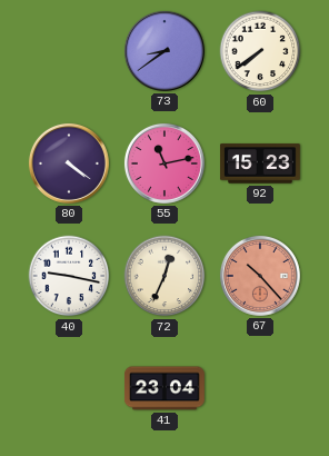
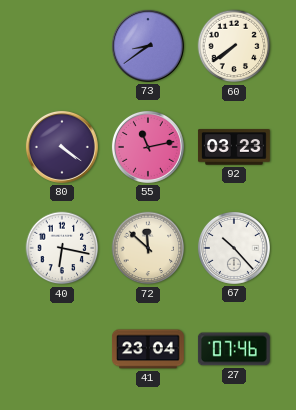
92: 15:23 -> 03:23 (234, 147)
40: 9:17 -> 6:17 (62, 248)
72: 12:34 -> 11:52 (148, 248)
67 dial: salmon -> white (234, 248)
27: none -> 07:46 (234, 349)
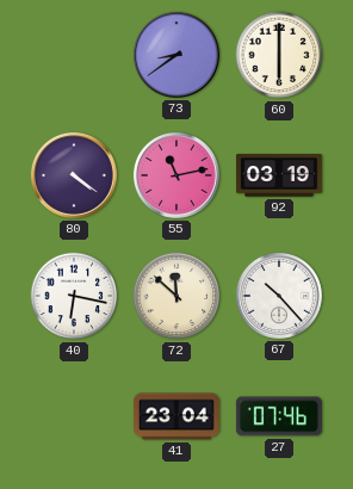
60: 7:39 -> 6:00 (279, 55)
92: 03:23 -> 03:19 (279, 175)
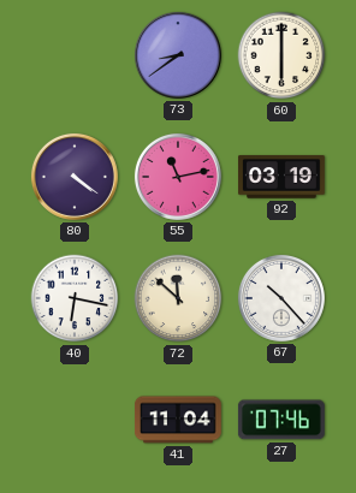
41: 23:04 -> 11:04 (178, 420)
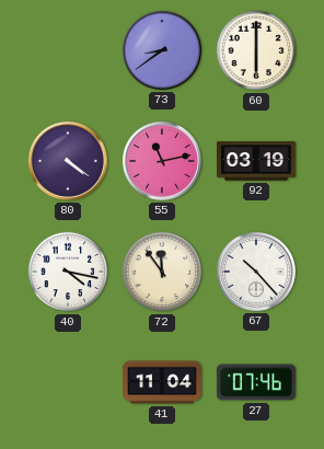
40: 6:17 -> 4:17 (68, 272)
72: 11:52 -> 11:54 (162, 272)
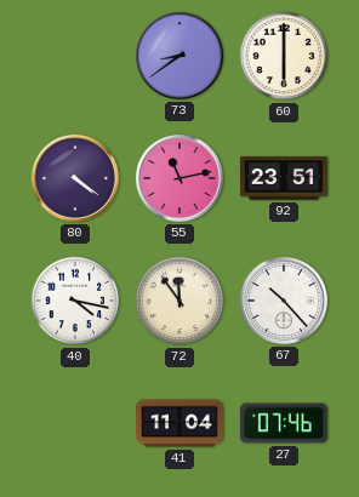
92: 03:19 -> 23:51 (284, 178)
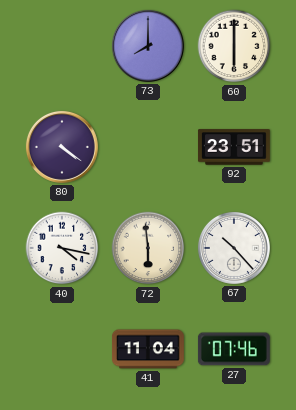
73: 8:39 -> 8:00 (148, 46)
55: 11:13 -> none (180, 178)
72: 11:54 -> 5:59 (148, 248)
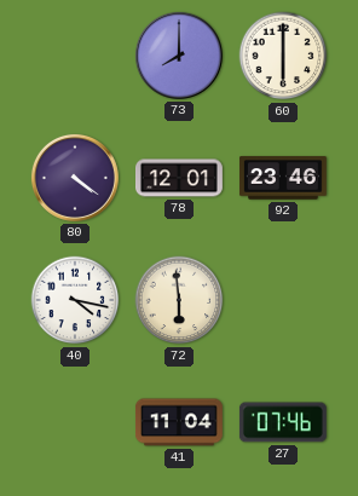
78: none -> 12:01 (180, 178)
92: 23:51 -> 23:46 (283, 178)
67: 10:23 -> none (234, 248)
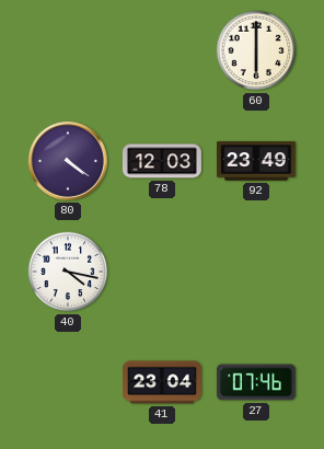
73: 8:00 -> none (179, 56)
78: 12:01 -> 12:03 (163, 161)
92: 23:46 -> 23:49 (256, 161)
72: 5:59 -> none (179, 300)
41: 11:04 -> 23:04 (162, 382)
